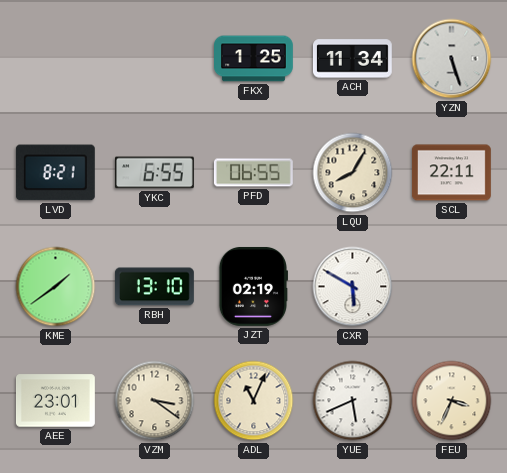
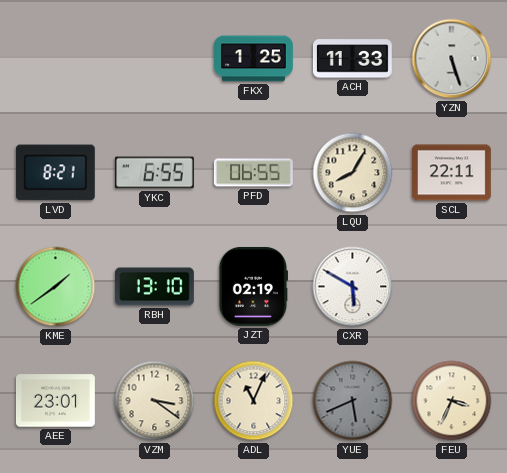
ACH: 11:34 -> 11:33 (352, 59)
YUE dial: white -> grey (353, 401)
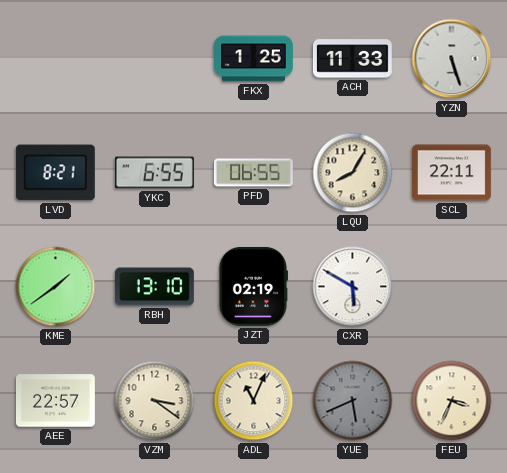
AEE: 23:01 -> 22:57 (55, 401)
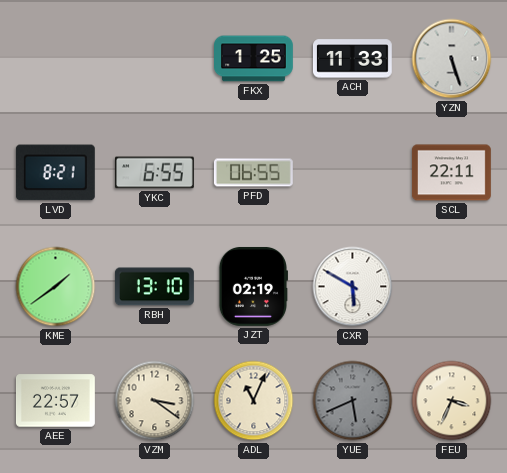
LQU: 8:05 -> none (353, 173)
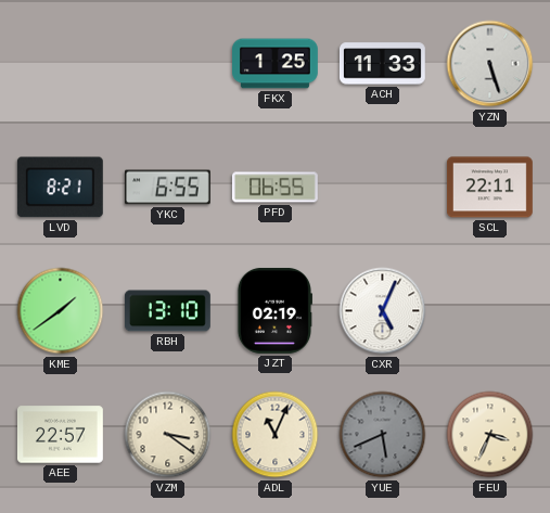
CXR: 5:50 -> 5:04 (383, 311)
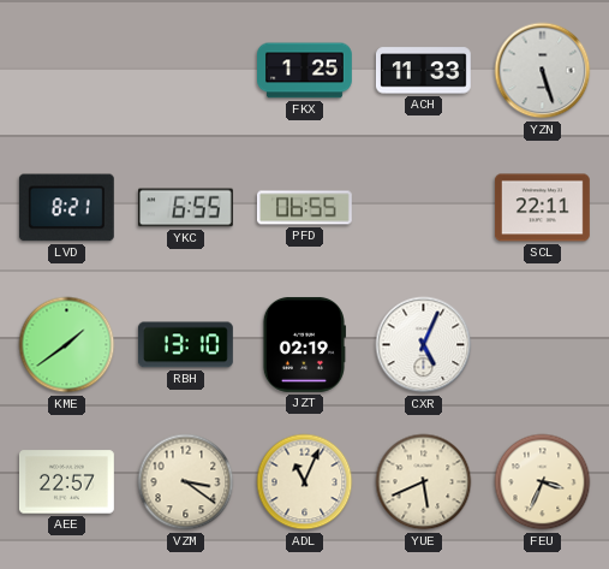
YUE dial: grey -> cream (424, 482)
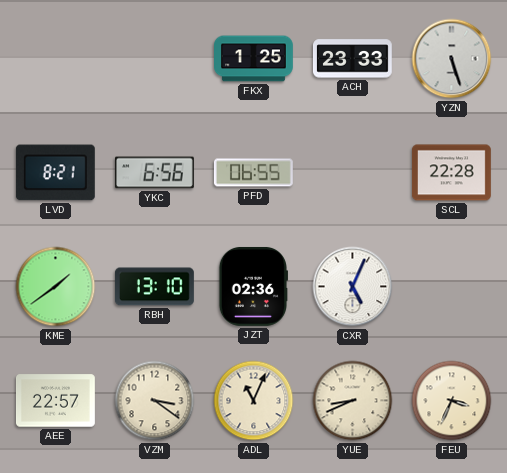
ACH: 11:33 -> 23:33 (352, 59)
YKC: 6:55 -> 6:56 (154, 173)
SCL: 22:11 -> 22:28 (452, 173)
JZT: 02:19 -> 02:36 (252, 286)
YUE: 5:41 -> 8:41 (353, 401)
